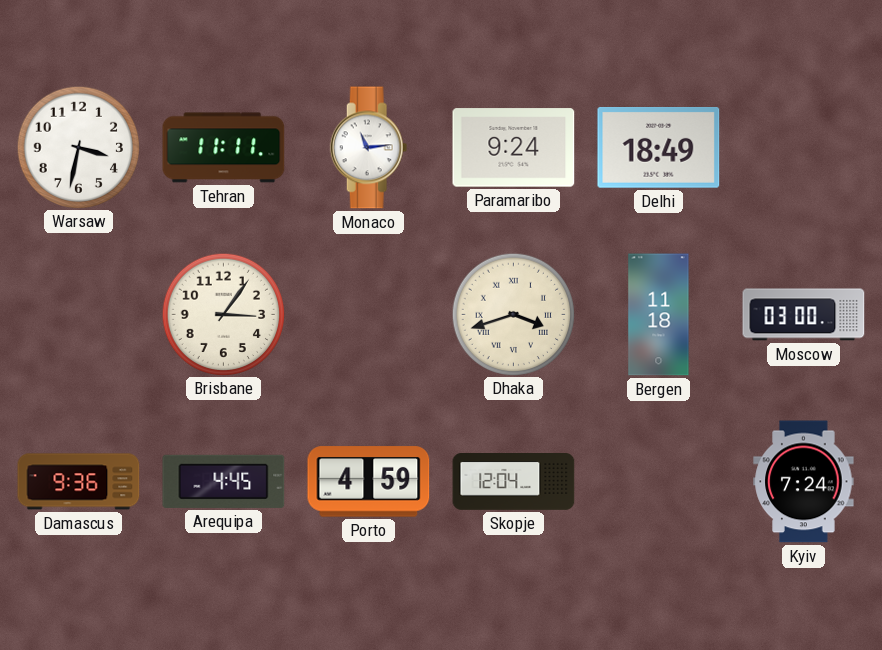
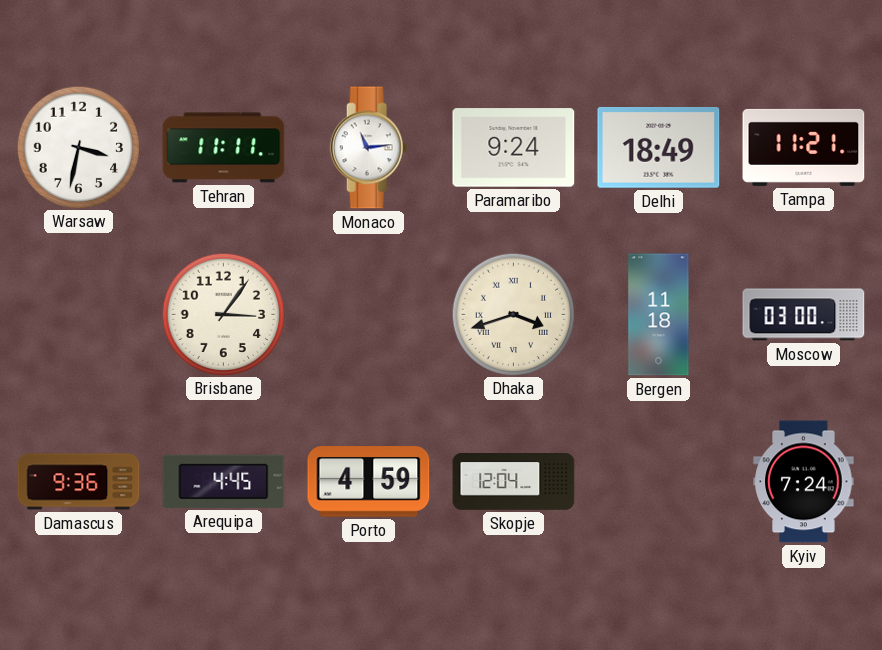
Tampa: none -> 11:21 (804, 147)
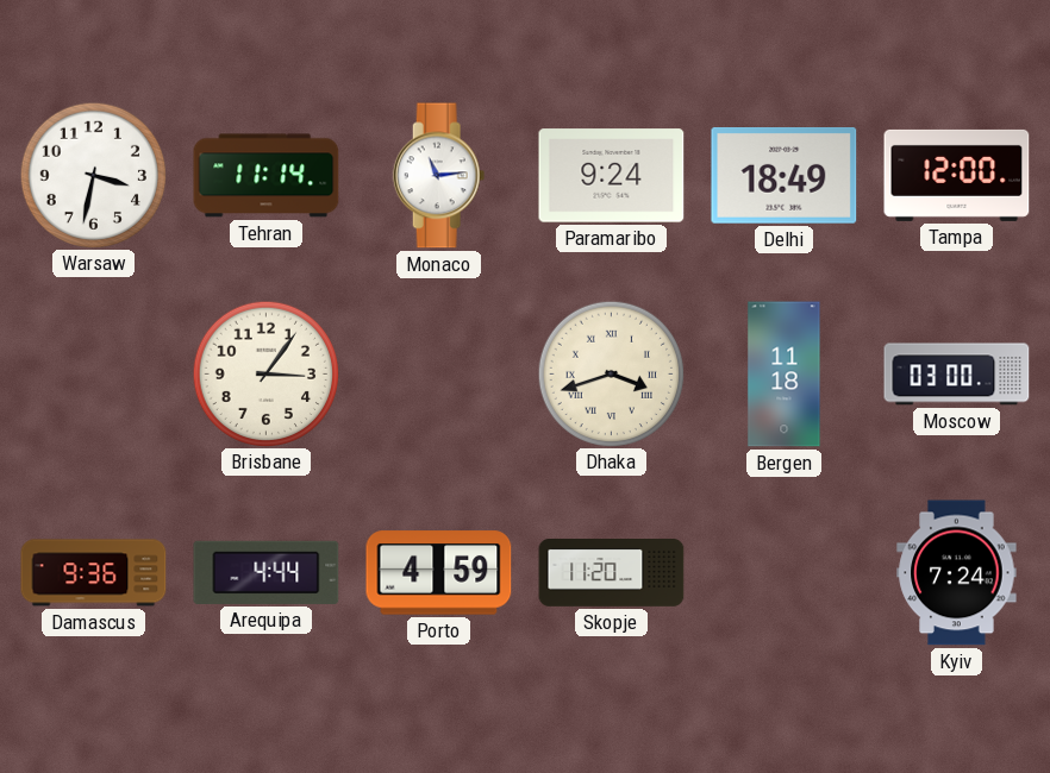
Tehran: 11:11 -> 11:14 (267, 176)
Tampa: 11:21 -> 12:00 (957, 175)
Arequipa: 4:45 -> 4:44 (267, 572)
Skopje: 12:04 -> 11:20 (612, 573)
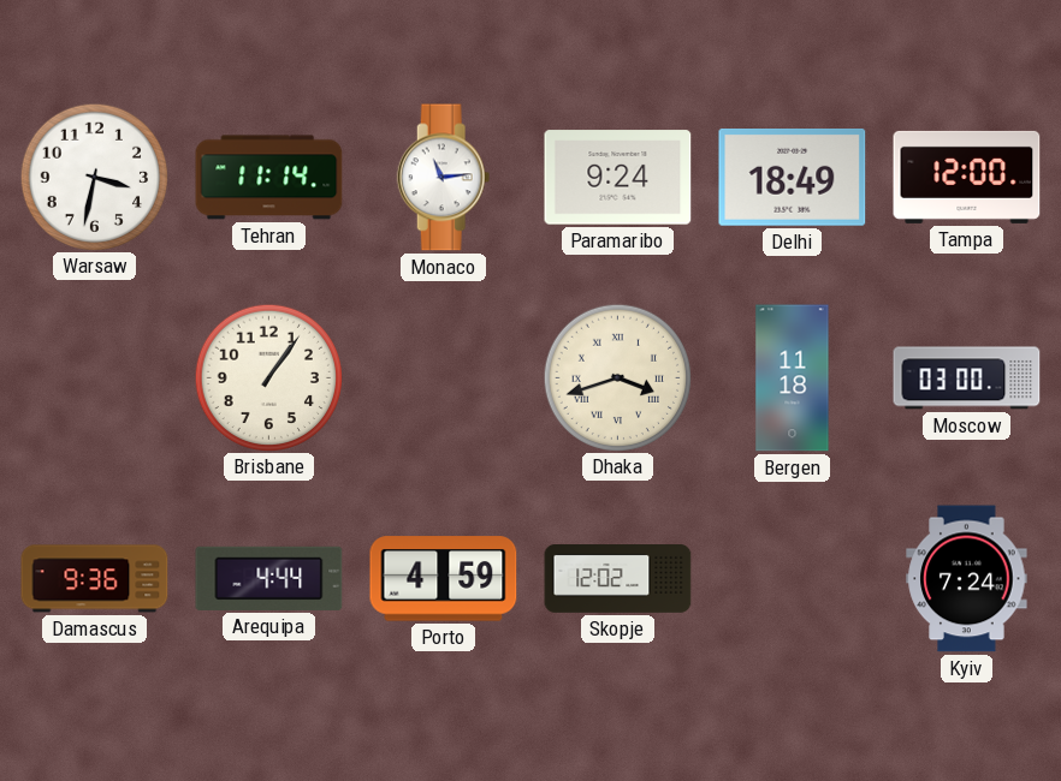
Brisbane: 3:06 -> 1:06 (268, 377)
Skopje: 11:20 -> 12:02 (618, 579)
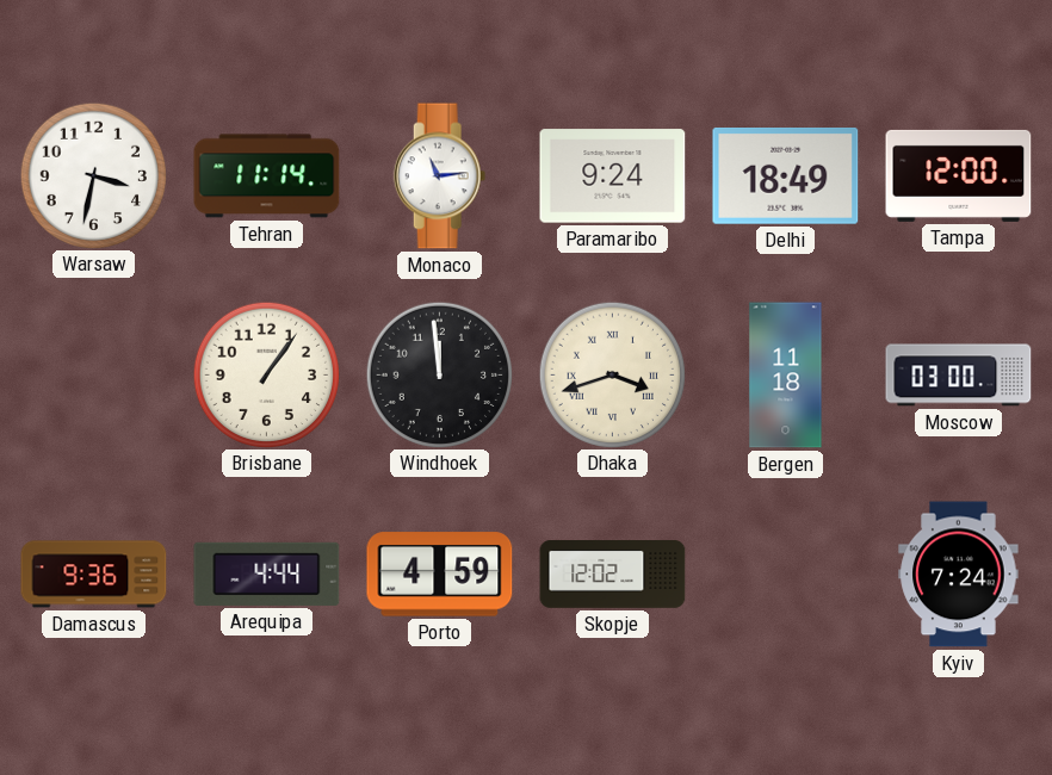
Windhoek: none -> 11:59 (439, 374)
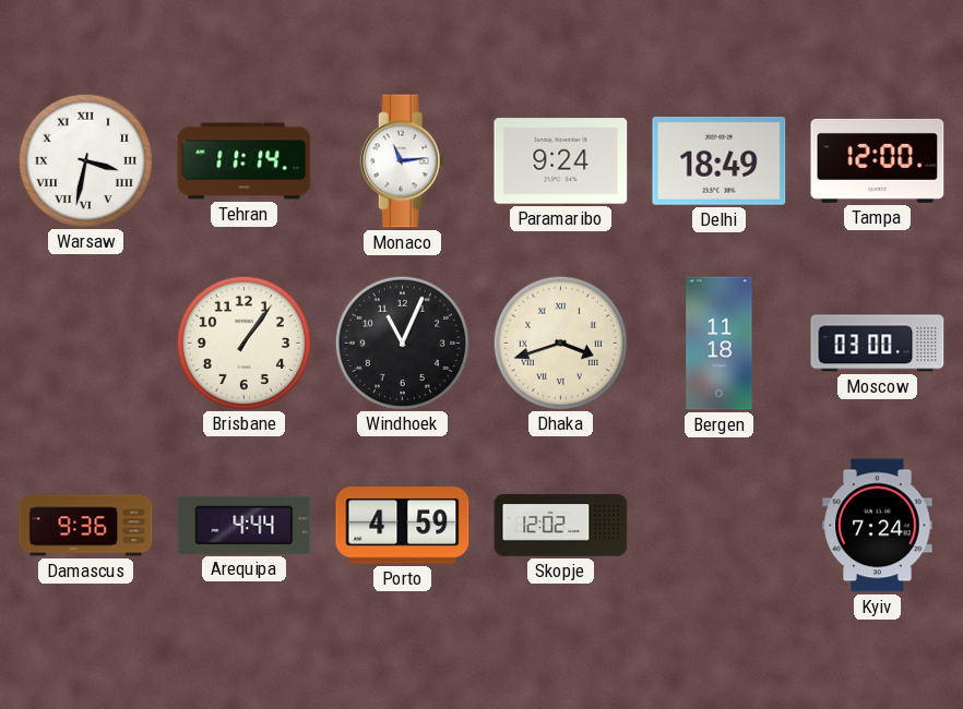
Warsaw numerals: Arabic -> Roman (85, 160)
Windhoek: 11:59 -> 11:04 (402, 343)
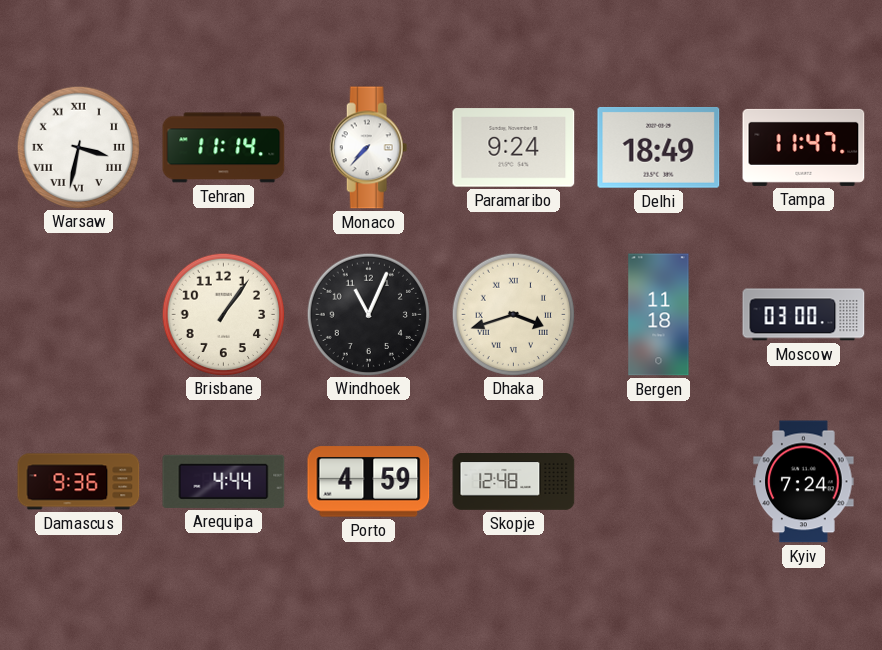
Monaco: 11:14 -> 7:37 (369, 148)
Tampa: 12:00 -> 11:47 (804, 147)
Skopje: 12:02 -> 12:48 (514, 482)
